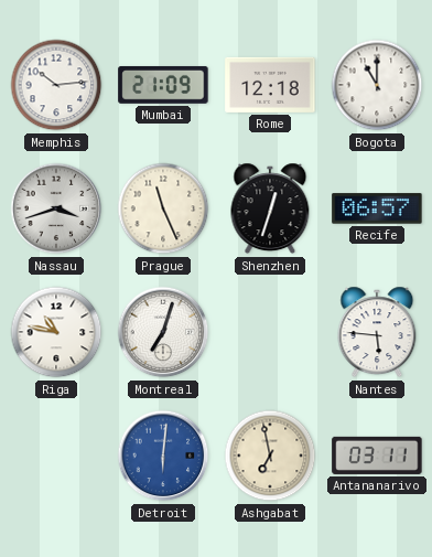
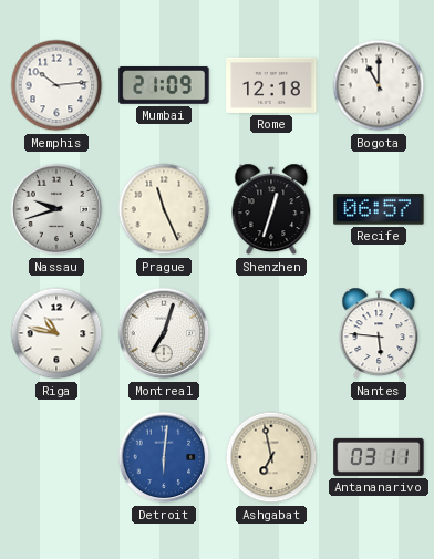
Nassau: 3:42 -> 9:42 (56, 209)
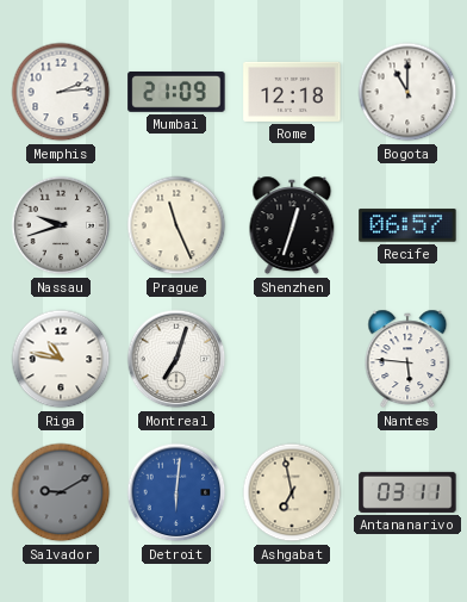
Memphis: 10:14 -> 2:14 (61, 92)
Salvador: none -> 9:10 (61, 492)
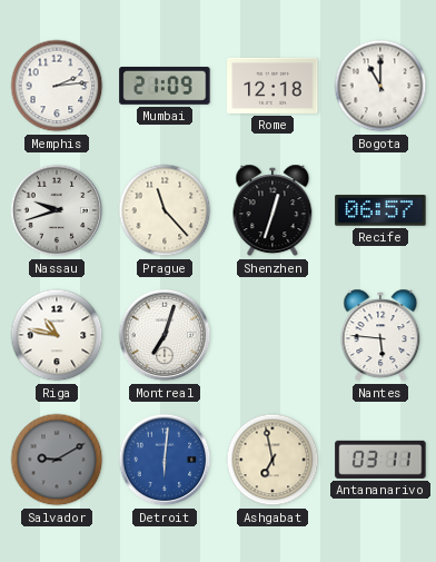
Prague: 11:26 -> 11:23 (165, 210)
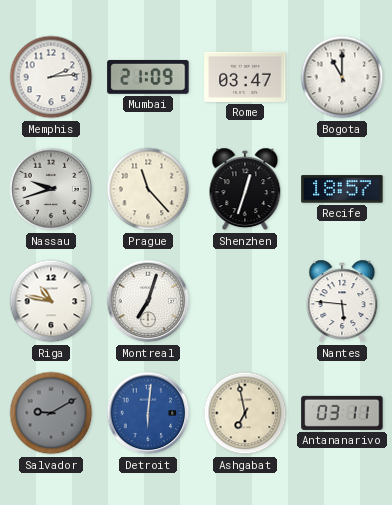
Rome: 12:18 -> 03:47 (245, 77)
Recife: 06:57 -> 18:57 (342, 189)
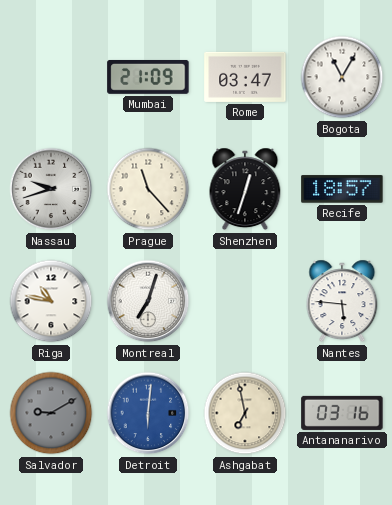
Memphis: 2:14 -> none (51, 77)
Bogota: 11:00 -> 11:05 (342, 77)
Antananarivo: 03:11 -> 03:16 (342, 413)
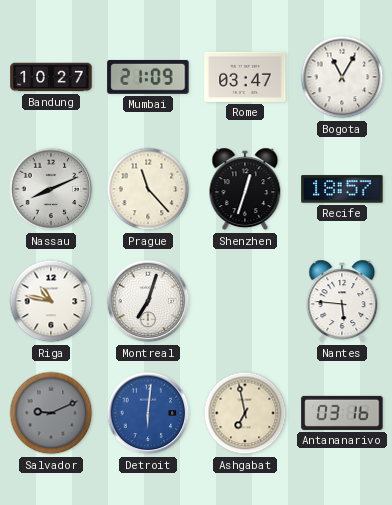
Bandung: none -> 10:27 (51, 77)
Nassau: 9:42 -> 8:11 (51, 189)
Salvador: 9:10 -> 9:11 (51, 413)
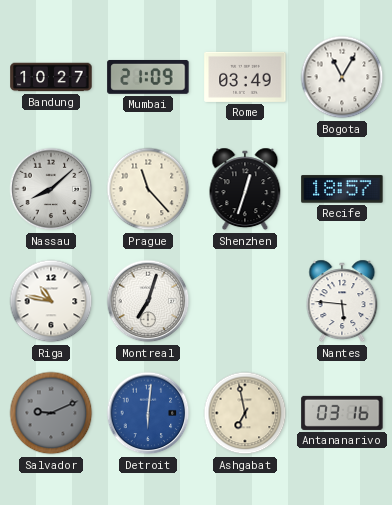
Rome: 03:47 -> 03:49 (245, 77)
Nassau: 8:11 -> 8:08 (51, 189)
